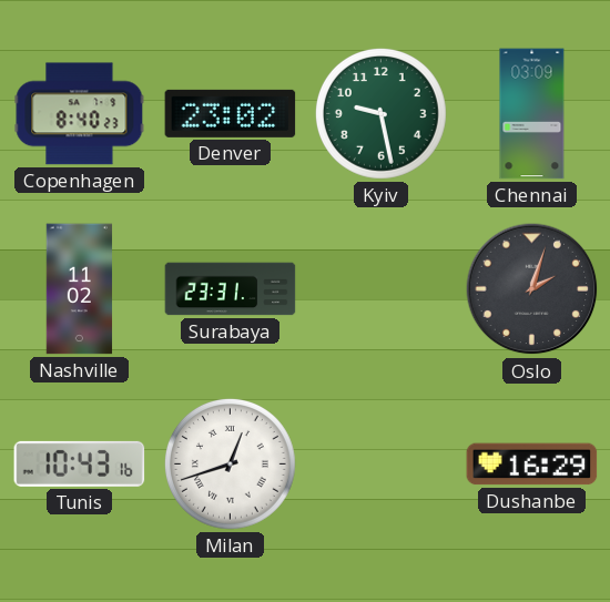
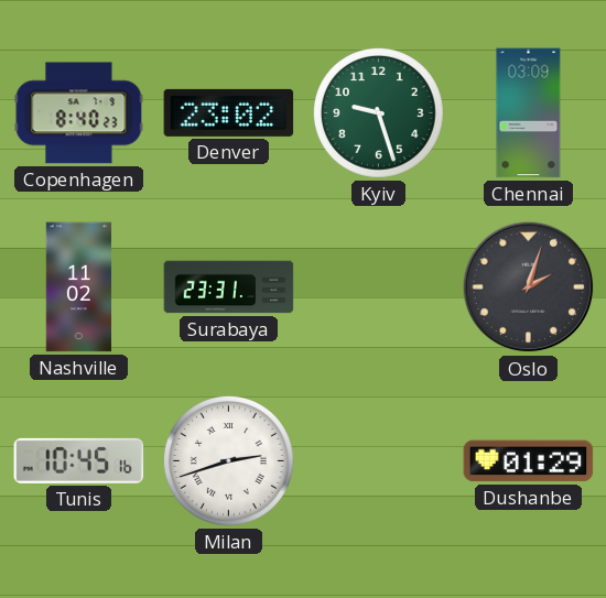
Kyiv: 9:28 -> 9:27 (378, 112)
Tunis: 10:43 -> 10:45 (79, 460)
Milan: 12:42 -> 2:42 (228, 460)
Dushanbe: 16:29 -> 01:29 (529, 461)
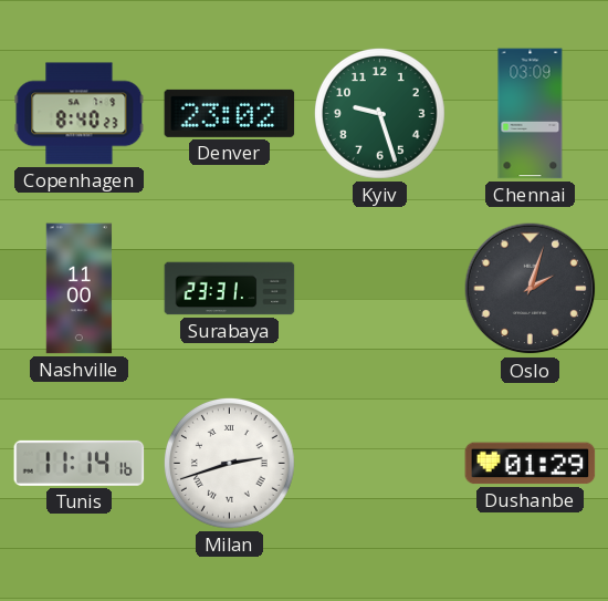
Nashville: 11:02 -> 11:00 (80, 289)
Tunis: 10:45 -> 11:14 (80, 463)
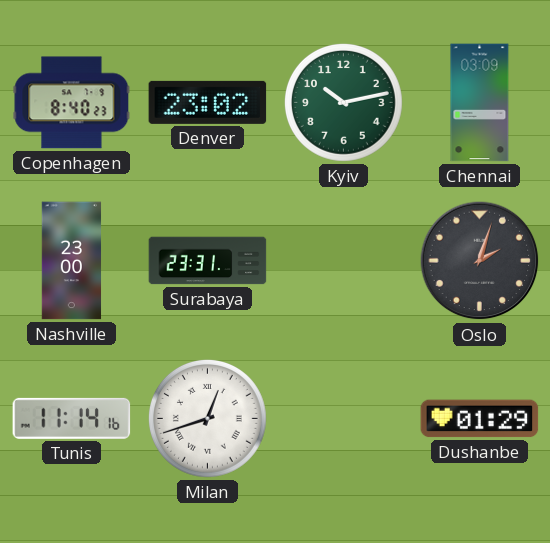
Kyiv: 9:27 -> 10:13 (343, 102)
Nashville: 11:00 -> 23:00 (72, 261)
Milan: 2:42 -> 12:42 (207, 418)
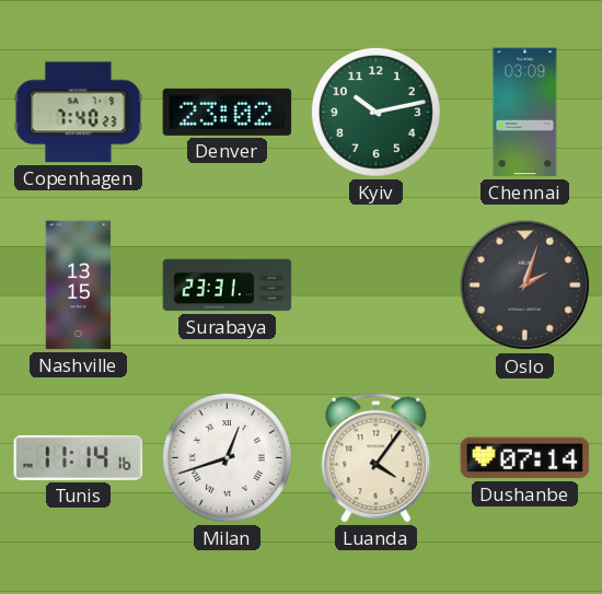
Copenhagen: 8:40 -> 7:40 (79, 113)
Nashville: 23:00 -> 13:15 (79, 286)
Luanda: none -> 4:06 (377, 458)
Dushanbe: 01:29 -> 07:14 (525, 458)
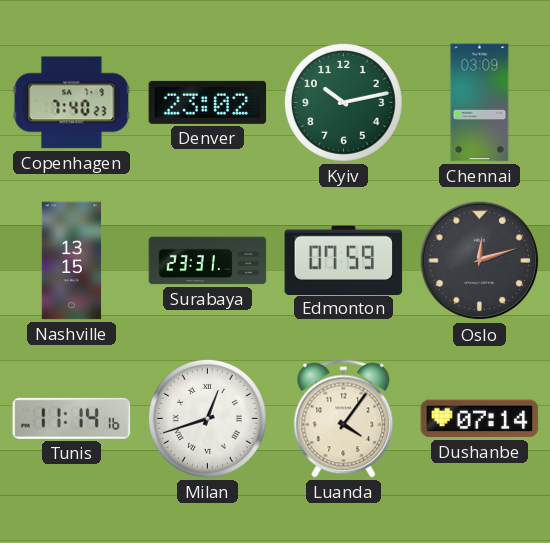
Edmonton: none -> 07:59 (344, 260)
Oslo: 2:03 -> 12:12 (480, 261)
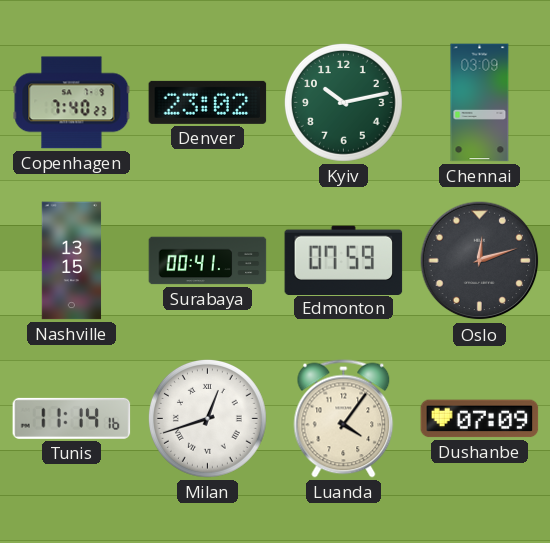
Surabaya: 23:31 -> 00:41 (208, 261)
Dushanbe: 07:14 -> 07:09 (480, 419)
